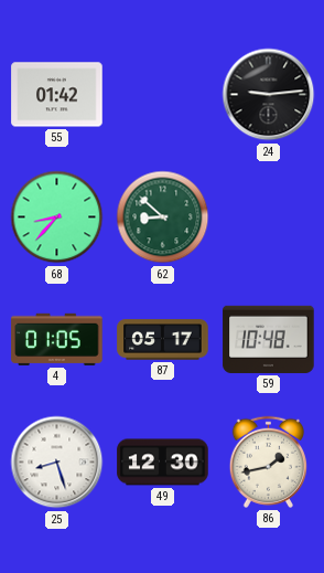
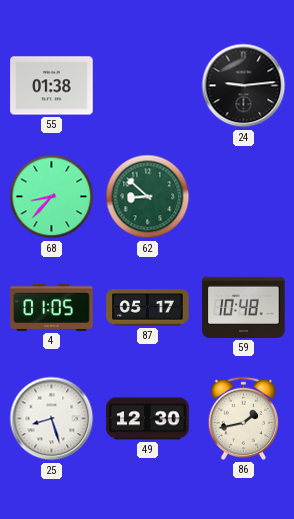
55: 01:42 -> 01:38 (52, 86)
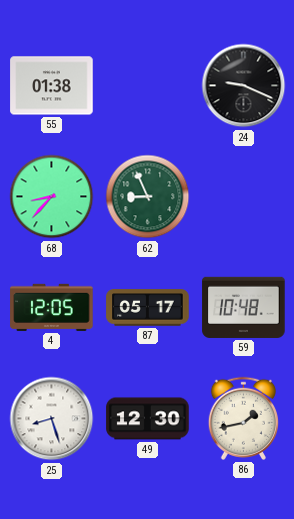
24: 9:14 -> 9:19 (244, 86)
62: 8:52 -> 8:56 (148, 197)
4: 01:05 -> 12:05 (52, 307)
